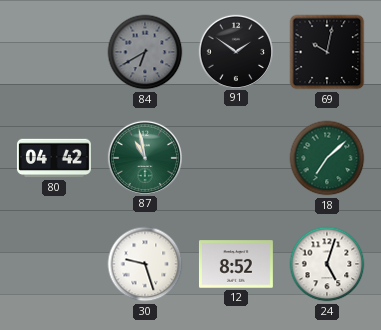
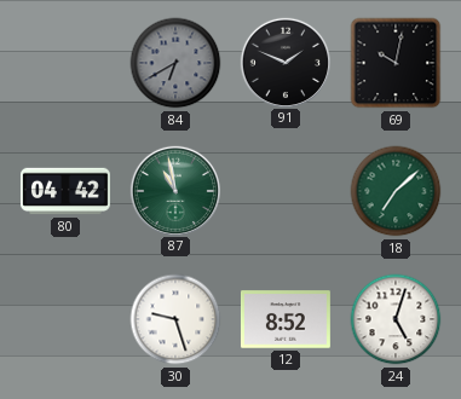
91: 1:51 -> 1:49 (284, 62)
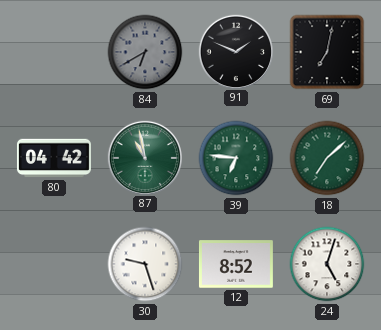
69: 10:02 -> 7:02 (327, 52)
39: none -> 6:46 (236, 158)
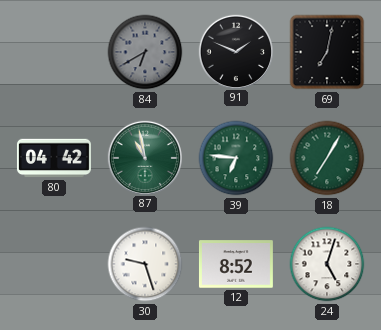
18: 7:08 -> 7:05 (327, 158)
